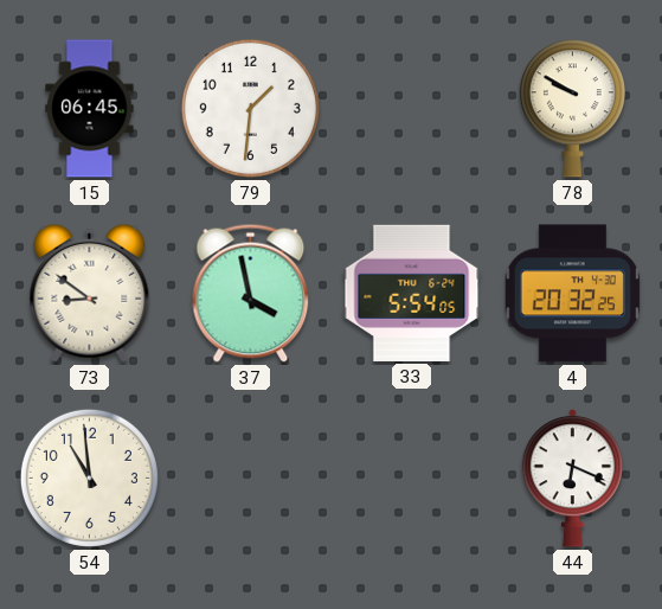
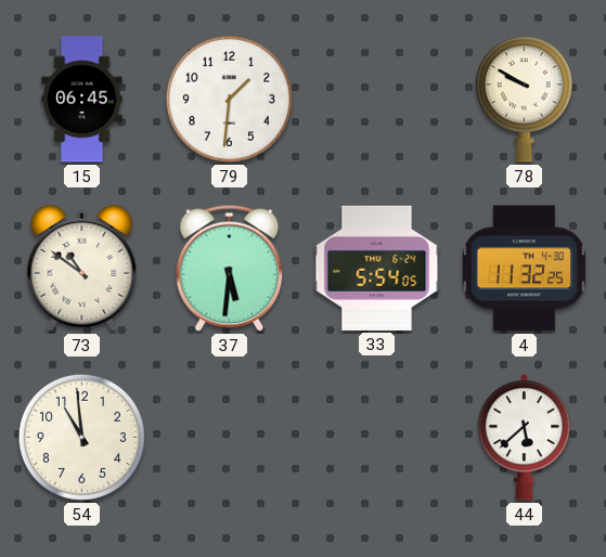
73: 8:51 -> 10:51 (82, 268)
37: 3:58 -> 5:31 (230, 268)
4: 20:32 -> 11:32 (524, 269)
44: 6:19 -> 5:38 (524, 438)
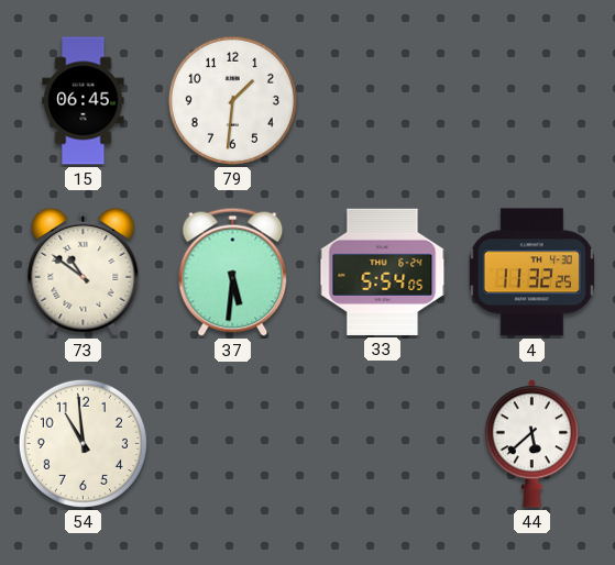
78: 9:50 -> none (524, 100)
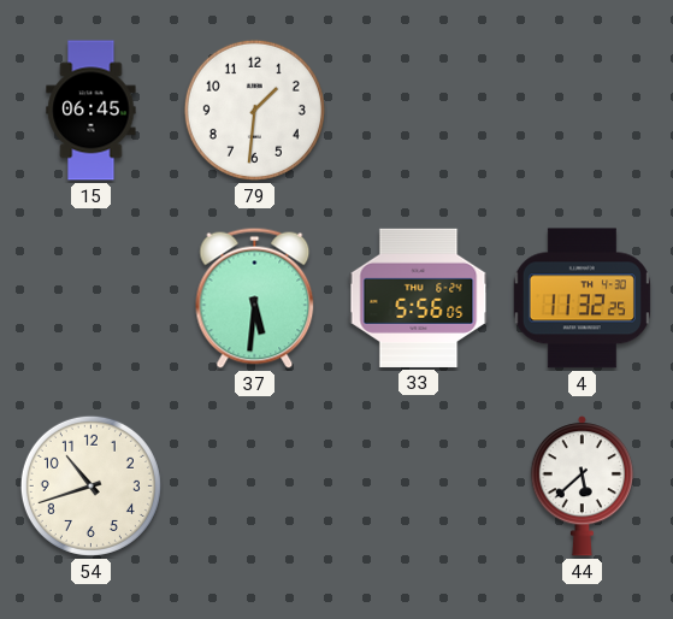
73: 10:51 -> none (84, 272)
33: 5:54 -> 5:56 (419, 297)
54: 10:59 -> 10:42 (90, 485)
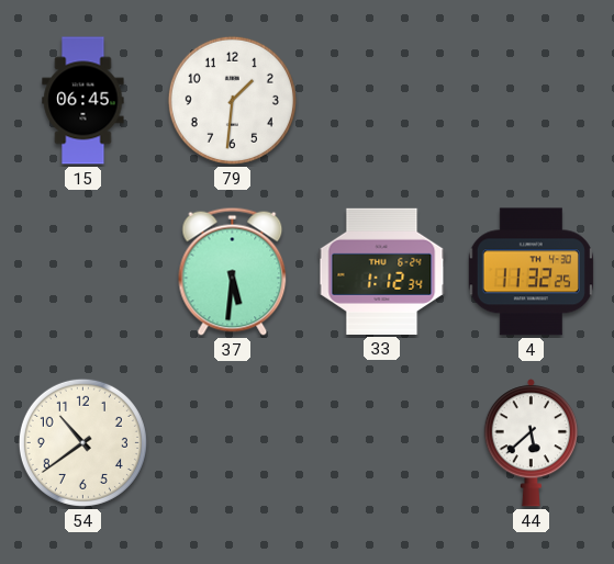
33: 5:56 -> 1:12 (382, 271)
54: 10:42 -> 10:39 (82, 442)
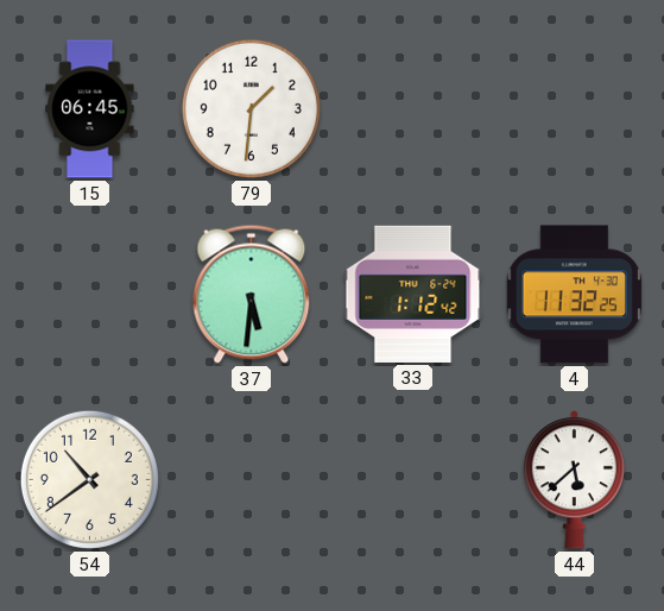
33: 1:12:34 -> 1:12:42 (413, 294)
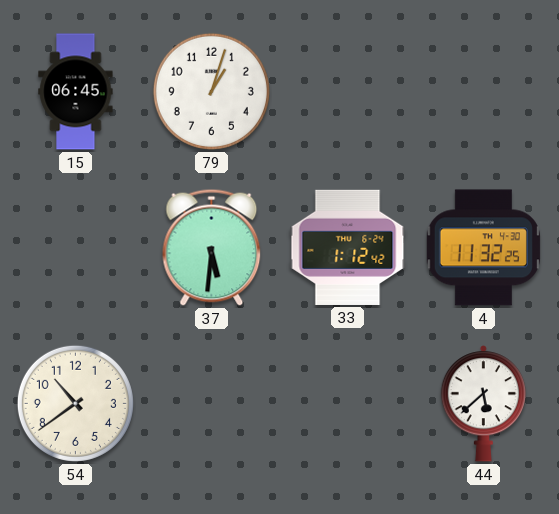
79: 1:31 -> 1:03 (211, 91)
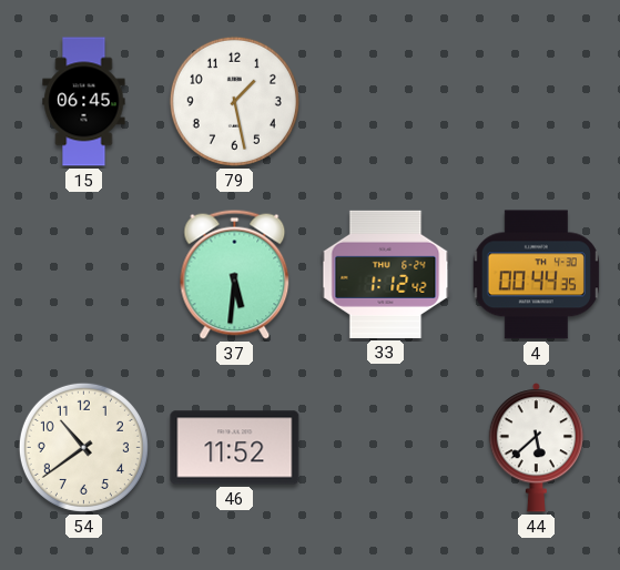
79: 1:03 -> 1:28 (234, 101)
4: 11:32 -> 00:44 (536, 275)
46: none -> 11:52 (235, 448)
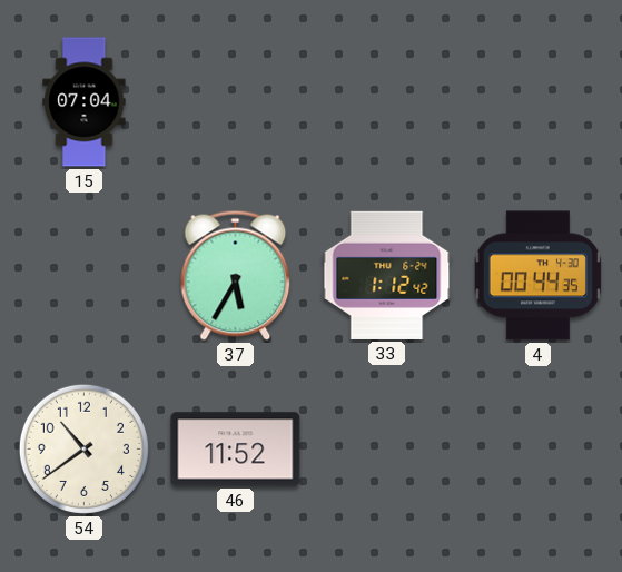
15: 06:45 -> 07:04 (85, 102)
79: 1:28 -> none (234, 101)
37: 5:31 -> 5:35 (236, 275)
44: 5:38 -> none (536, 448)
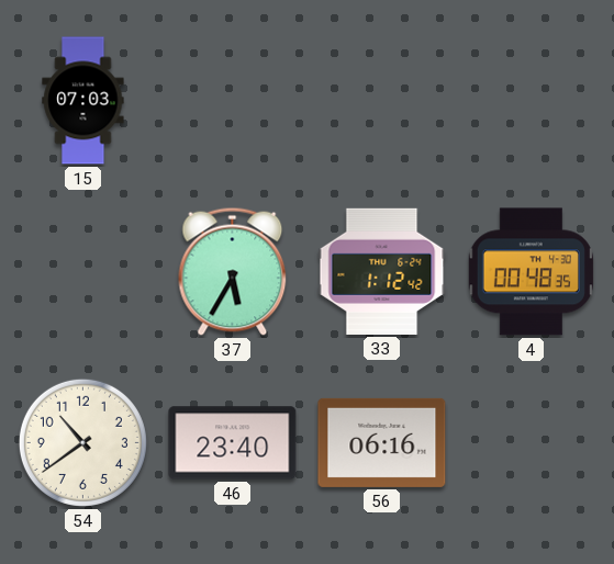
15: 07:04 -> 07:03 (83, 101)
4: 00:44 -> 00:48 (531, 272)
46: 11:52 -> 23:40 (233, 443)
56: none -> 06:16 (382, 442)
